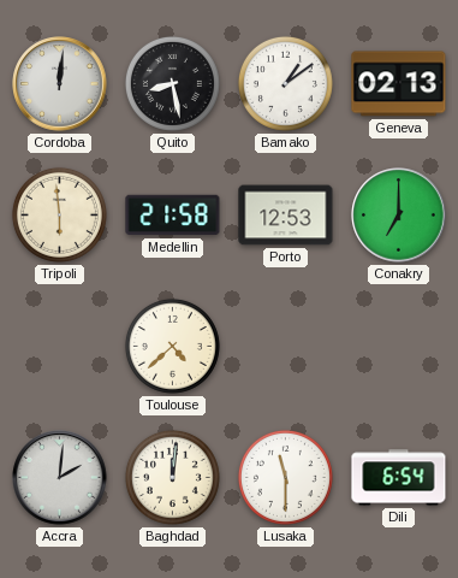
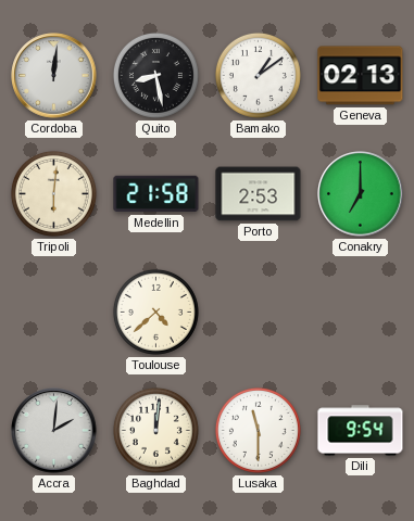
Tripoli: 5:59 -> 6:01 (53, 193)
Porto: 12:53 -> 2:53 (259, 194)
Dili: 6:54 -> 9:54 (361, 431)
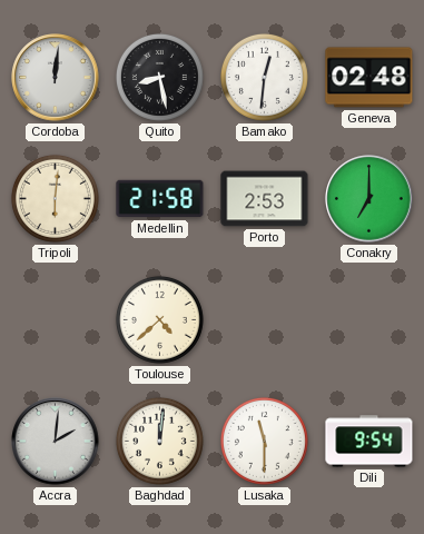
Bamako: 1:09 -> 12:31 (264, 77)
Geneva: 02:13 -> 02:48 (369, 78)
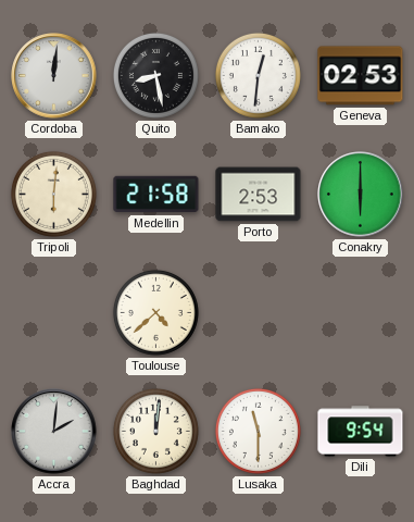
Geneva: 02:48 -> 02:53 (361, 76)
Conakry: 7:00 -> 6:00 (361, 195)
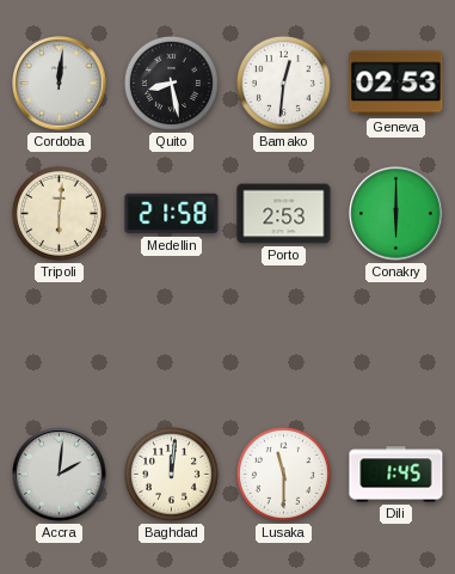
Toulouse: 4:38 -> none (155, 312)
Dili: 9:54 -> 1:45 (396, 475)
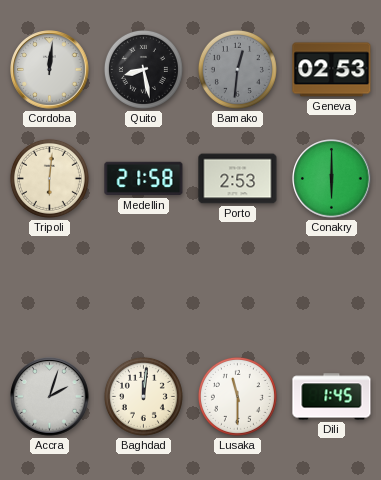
Bamako dial: white -> grey (237, 69)
Accra: 2:01 -> 2:03 (50, 397)
